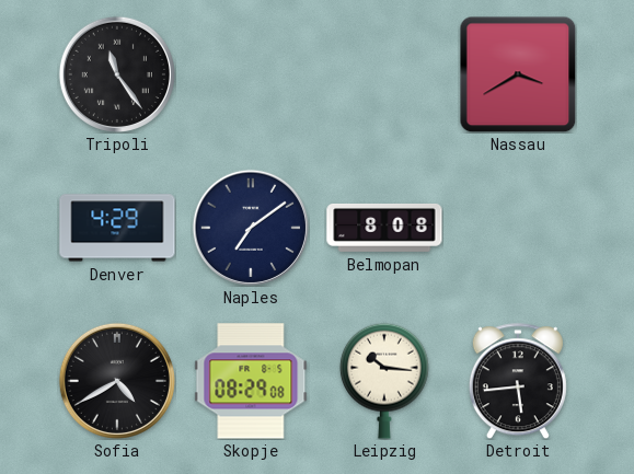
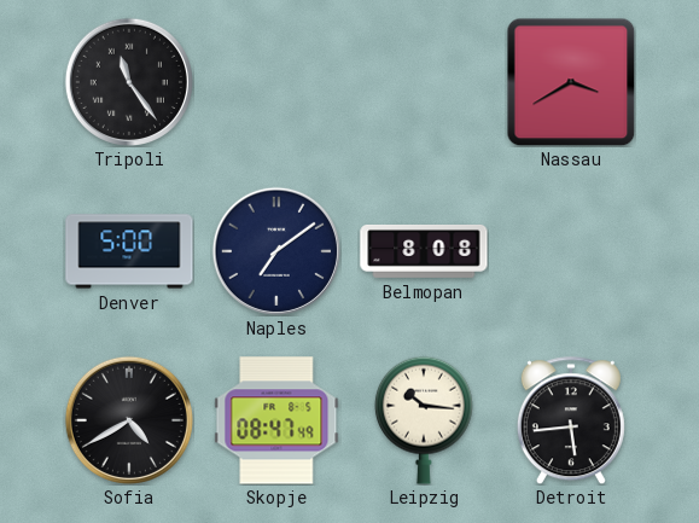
Denver: 4:29 -> 5:00 (129, 251)
Skopje: 08:29 -> 08:47 (276, 420)
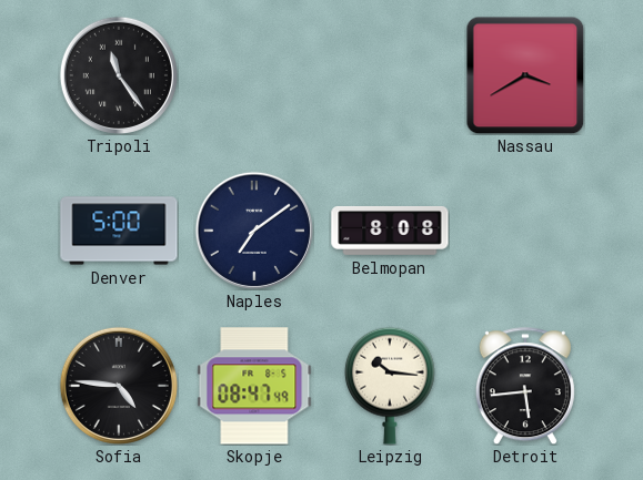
Sofia: 4:40 -> 4:46 (119, 386)
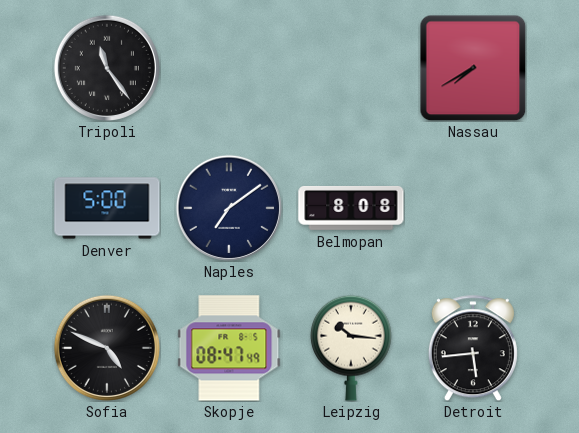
Nassau: 3:40 -> 7:40 (473, 68)
Sofia: 4:46 -> 4:49 (107, 348)
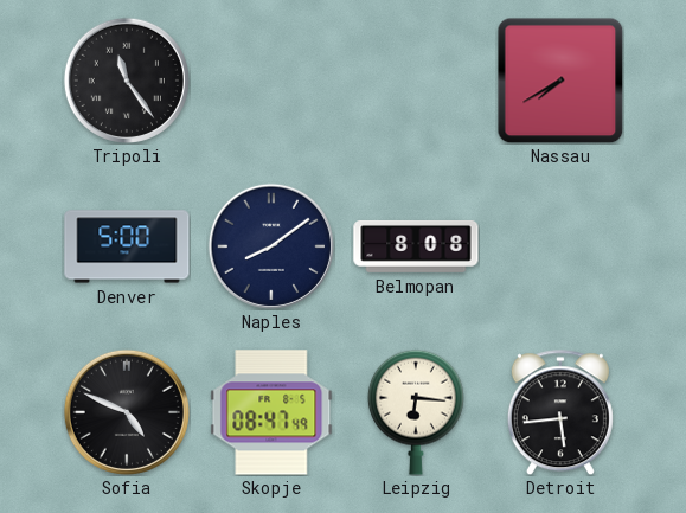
Naples: 7:09 -> 8:09 (271, 246)
Leipzig: 10:16 -> 6:16 (416, 412)
